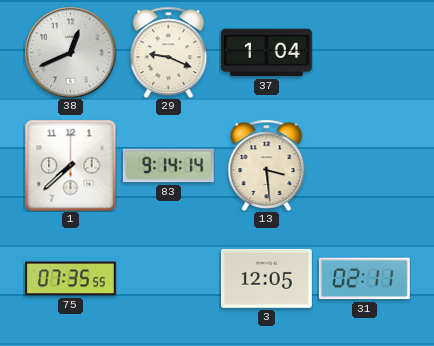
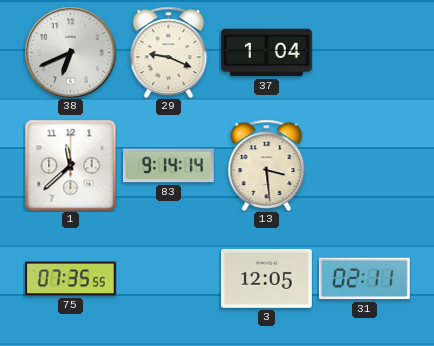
38: 12:41 -> 6:41 (70, 52)
1: 7:38 -> 11:38 (70, 165)
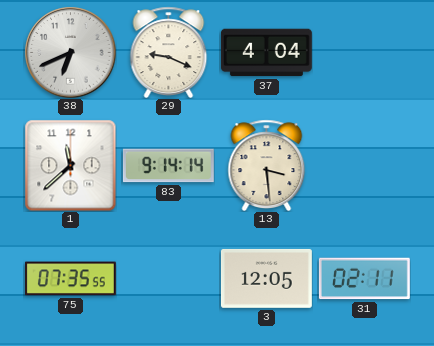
37: 1:04 -> 4:04 (266, 53)
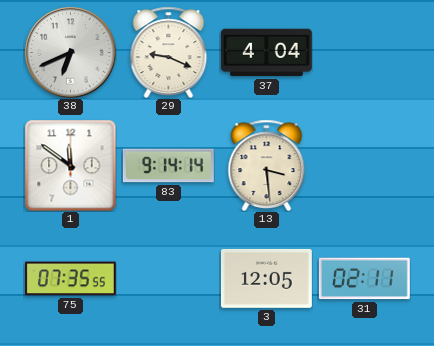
1: 11:38 -> 11:51 (70, 165)
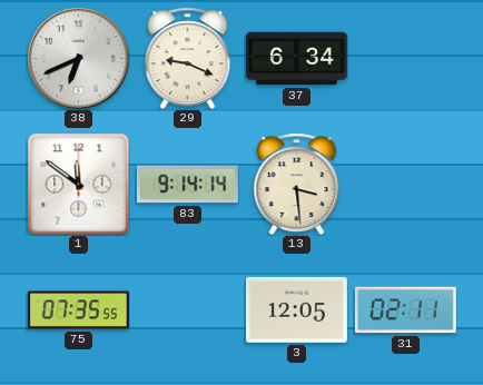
37: 4:04 -> 6:34 (296, 59)
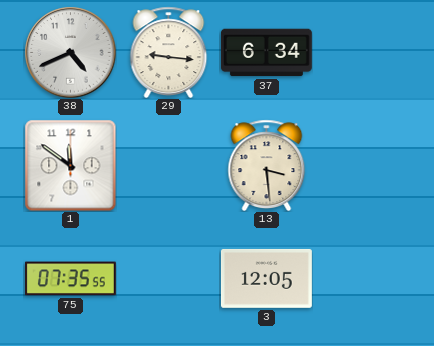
38: 6:41 -> 4:41 (70, 52)
29: 9:19 -> 9:16 (169, 52)
83: 9:14 -> none (187, 185)
31: 02:11 -> none (405, 310)
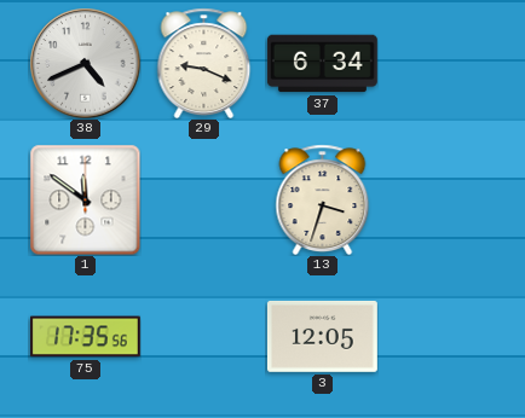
29: 9:16 -> 9:19 (204, 63)
13: 3:29 -> 3:33 (323, 199)
75: 07:35 -> 17:35 (85, 337)
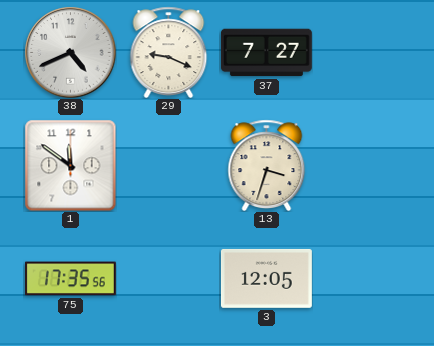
37: 6:34 -> 7:27 (266, 53)
